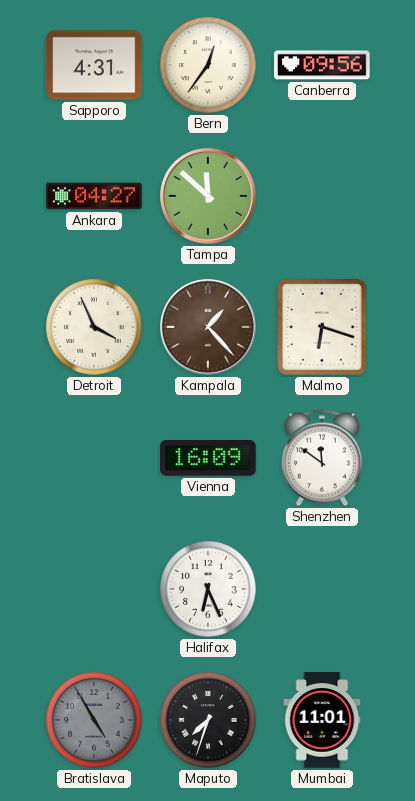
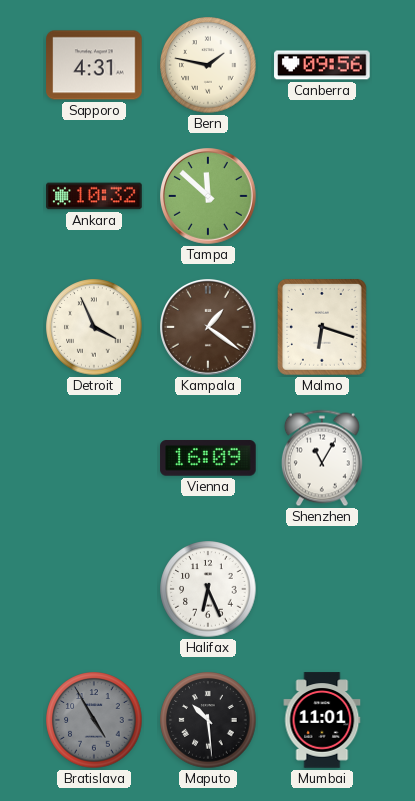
Bern: 12:36 -> 1:47 (208, 65)
Ankara: 04:27 -> 10:32 (94, 196)
Kampala: 1:23 -> 1:21 (209, 328)
Shenzhen: 11:51 -> 11:05 (322, 458)
Maputo: 7:33 -> 10:29 (208, 720)
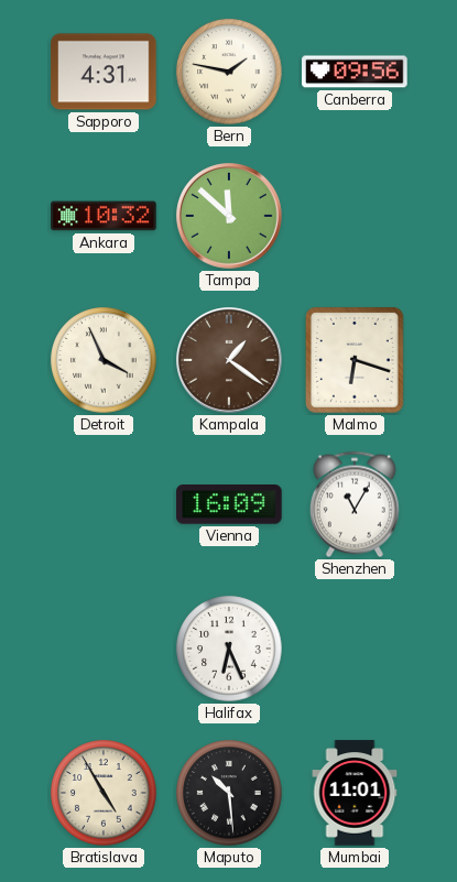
Bratislava dial: grey -> cream (104, 793)
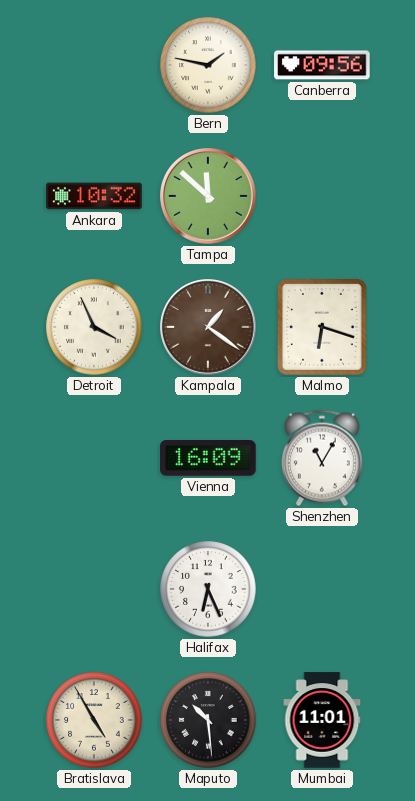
Sapporo: 4:31 -> none (104, 72)
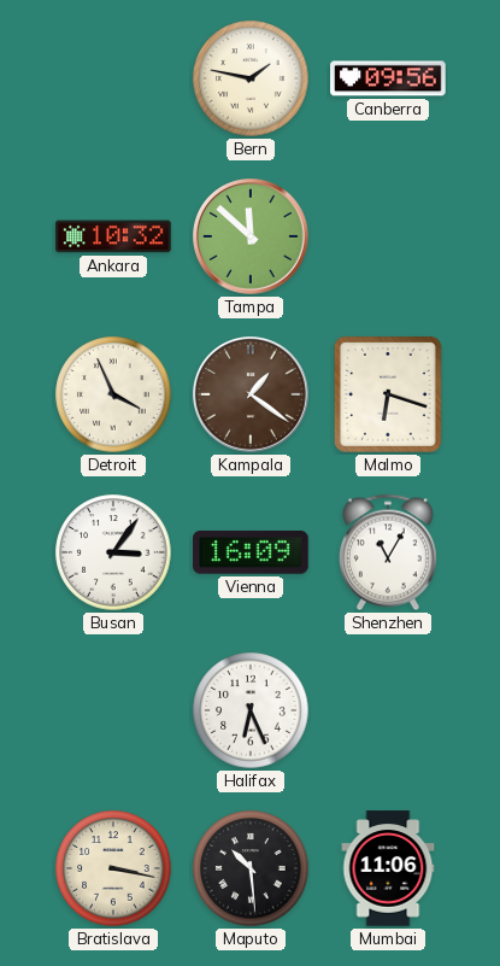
Busan: none -> 3:06 (113, 552)
Bratislava: 4:55 -> 3:17 (113, 868)
Mumbai: 11:01 -> 11:06 (388, 868)
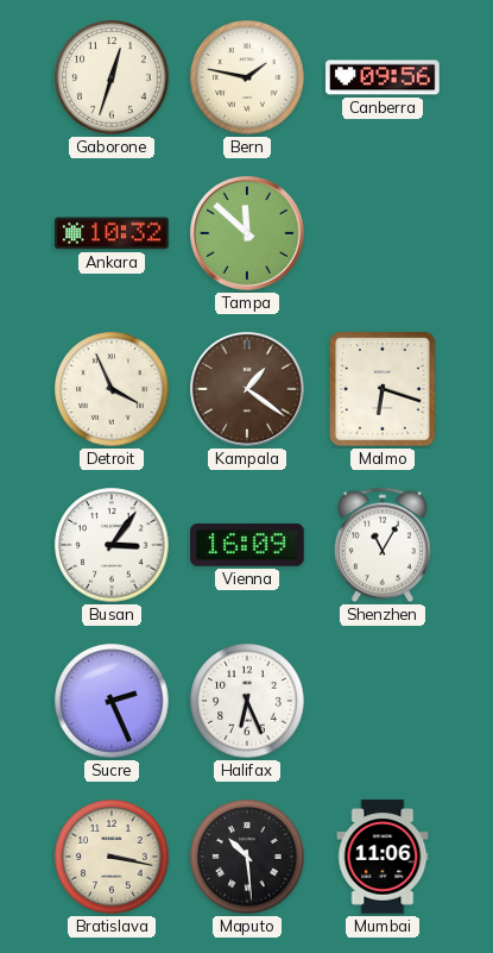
Gaborone: none -> 12:33 (112, 77)
Sucre: none -> 2:26 (112, 701)
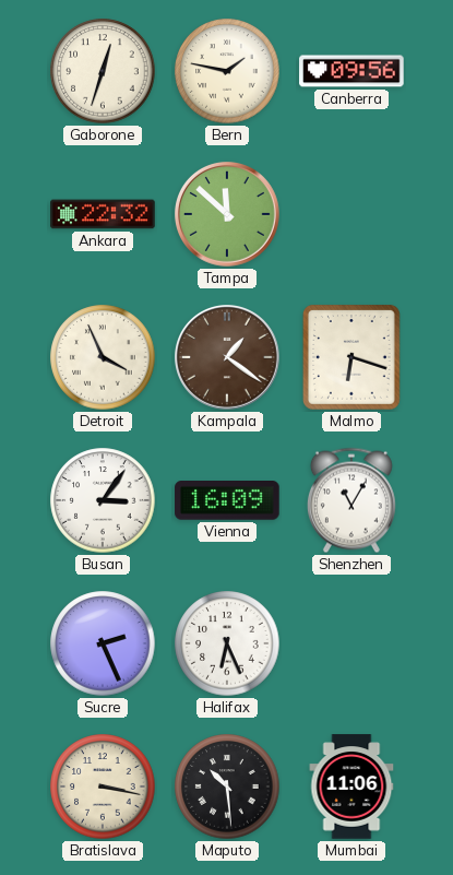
Ankara: 10:32 -> 22:32 (103, 214)
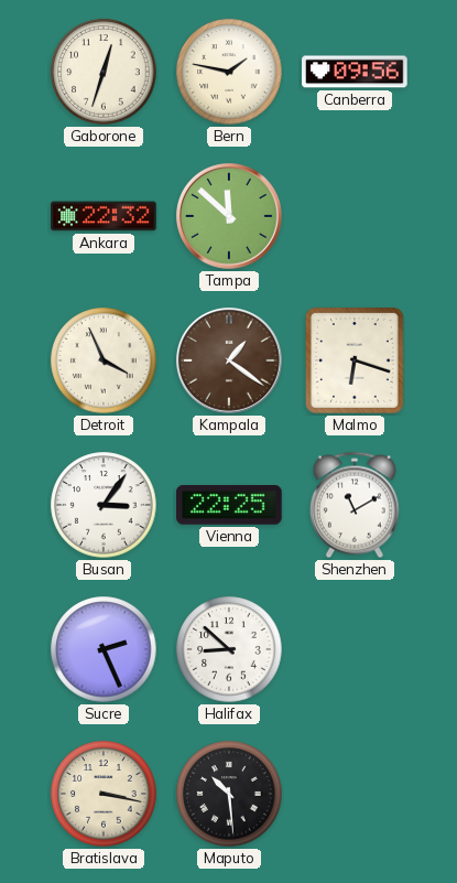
Vienna: 16:09 -> 22:25 (229, 506)
Shenzhen: 11:05 -> 11:10 (355, 505)
Halifax: 6:26 -> 8:52 (229, 649)
Mumbai: 11:06 -> none (351, 787)
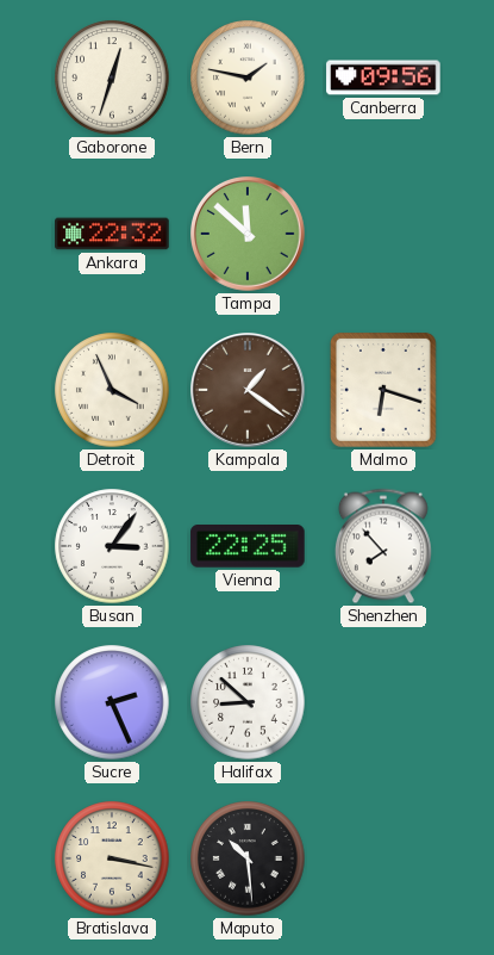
Shenzhen: 11:10 -> 7:53 (383, 546)
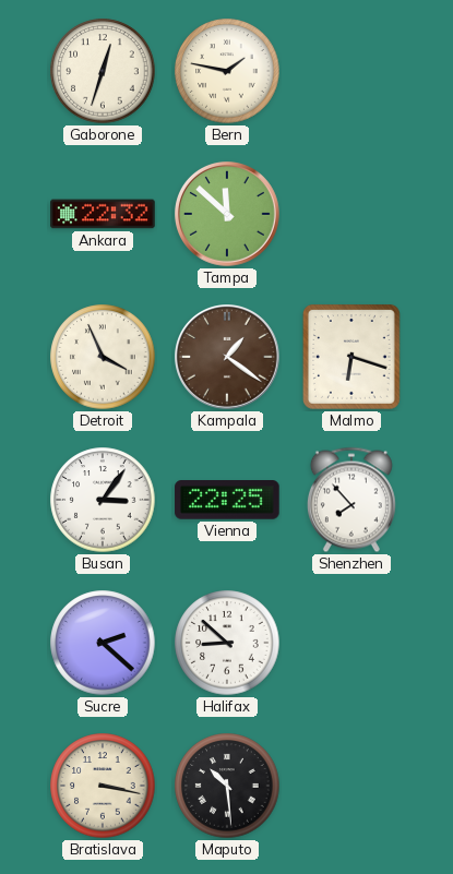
Canberra: 09:56 -> none (383, 77)
Sucre: 2:26 -> 2:22 (103, 643)
